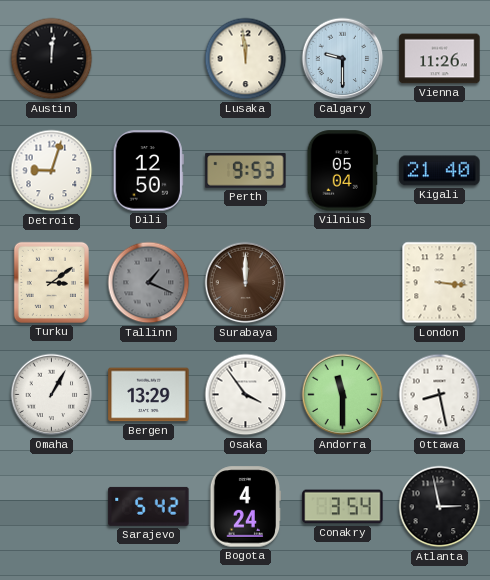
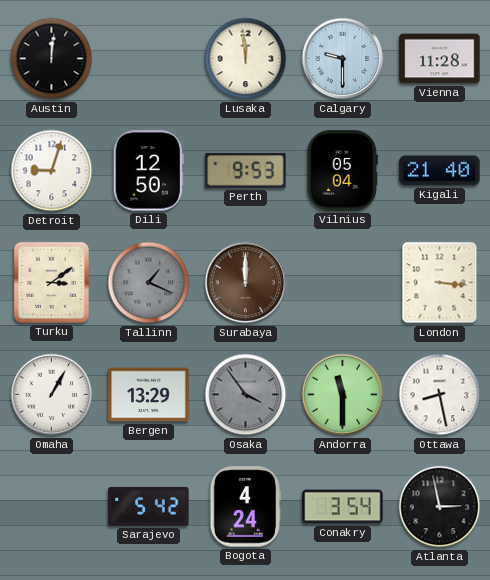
Vienna: 11:26 -> 11:28 (440, 59)
Osaka dial: white -> grey (246, 395)
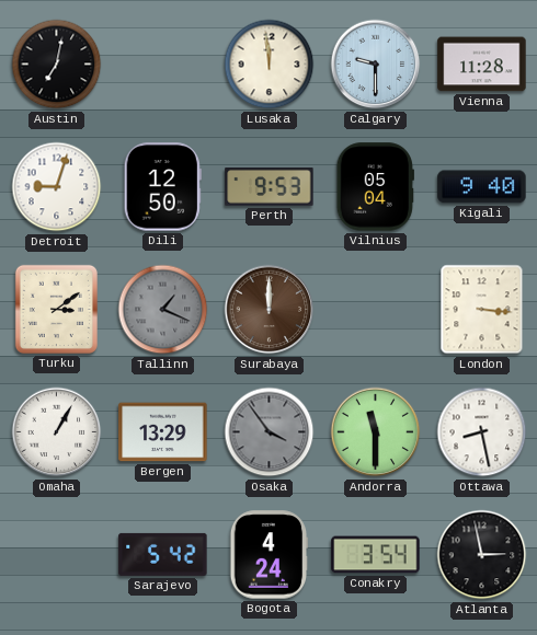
Austin: 12:01 -> 7:02 (57, 65)
Kigali: 21:40 -> 9:40 (482, 187)
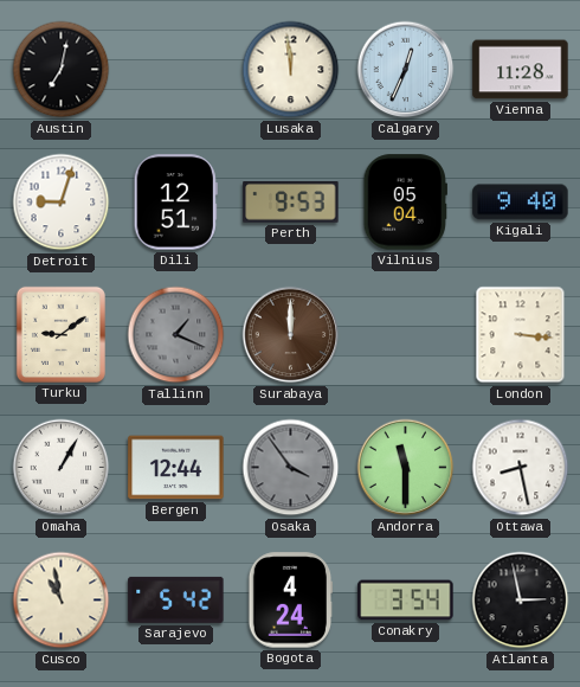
Calgary: 9:30 -> 12:34 (406, 70)
Dili: 12:50 -> 12:51 (175, 203)
Turku: 3:09 -> 9:09 (60, 334)
Bergen: 13:29 -> 12:44 (176, 468)
Cusco: none -> 10:58 (62, 601)
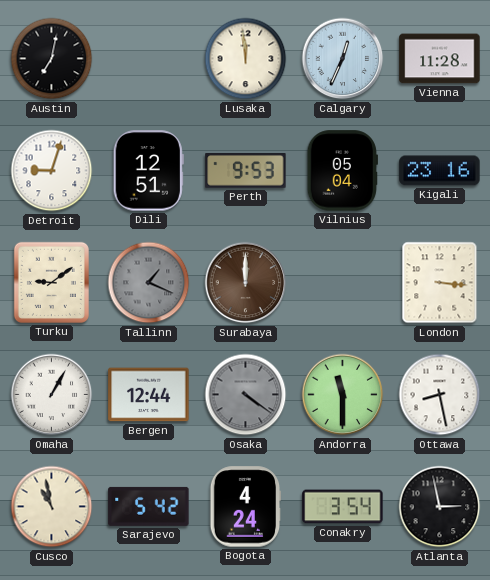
Kigali: 9:40 -> 23:16 (440, 171)
Osaka: 3:54 -> 4:21 (246, 395)
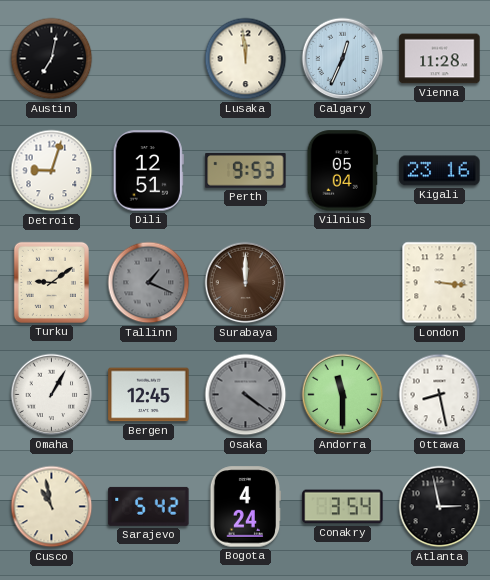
Bergen: 12:44 -> 12:45 (149, 395)
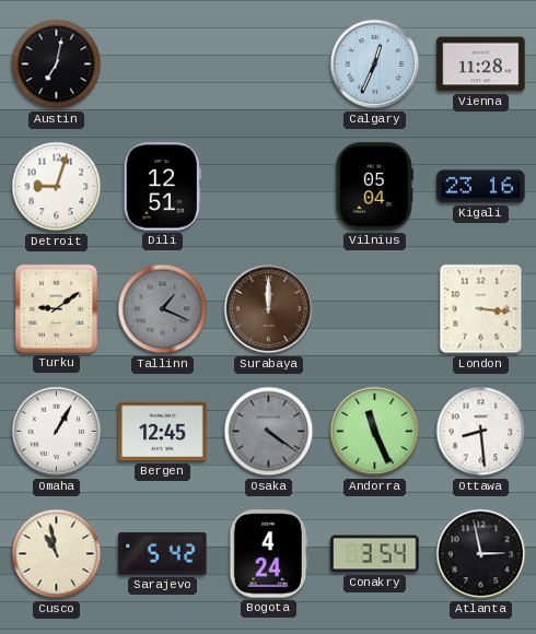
Lusaka: 11:59 -> none (246, 59)
Perth: 9:53 -> none (246, 171)
Andorra: 11:30 -> 11:26 (375, 432)
Ottawa: 8:28 -> 8:29 (481, 432)
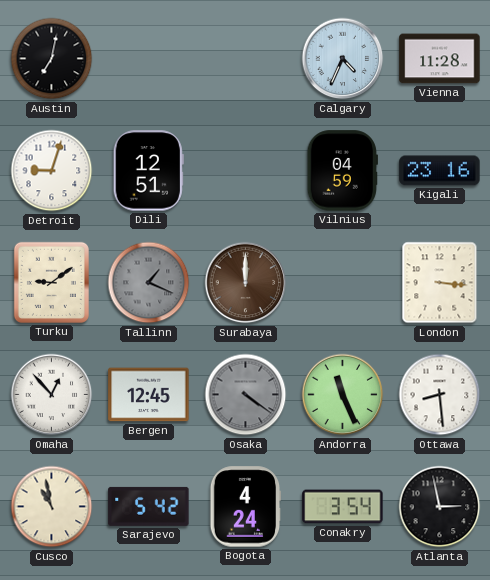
Calgary: 12:34 -> 4:34 (343, 59)
Vilnius: 05:04 -> 04:59 (342, 171)
Omaha: 1:05 -> 12:53 (52, 395)
